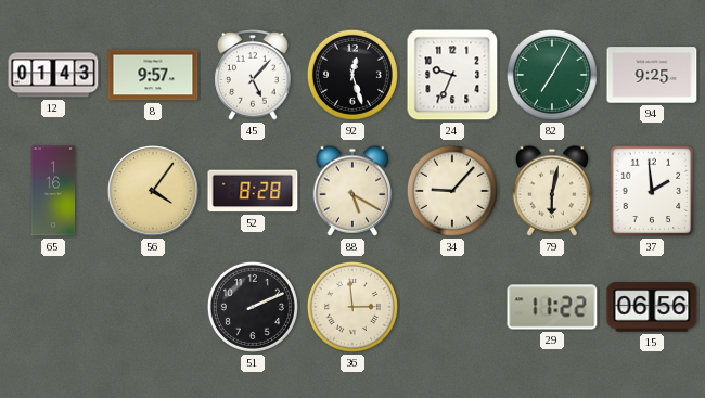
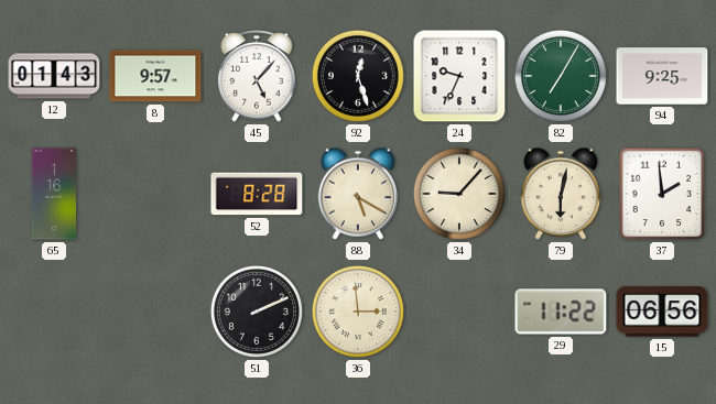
56: 4:06 -> none (153, 191)
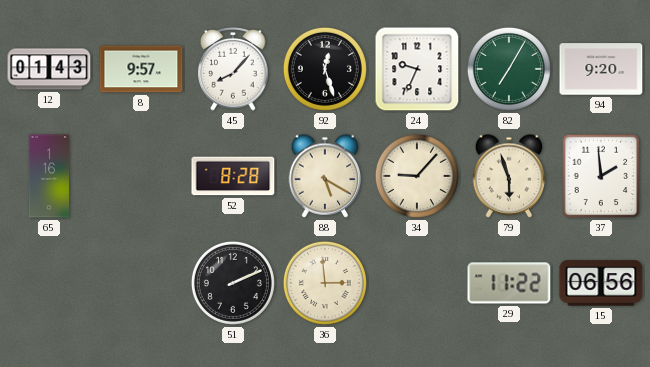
45: 5:07 -> 8:07 (233, 69)
94: 9:25 -> 9:20 (601, 69)
79: 6:02 -> 5:57 (509, 176)
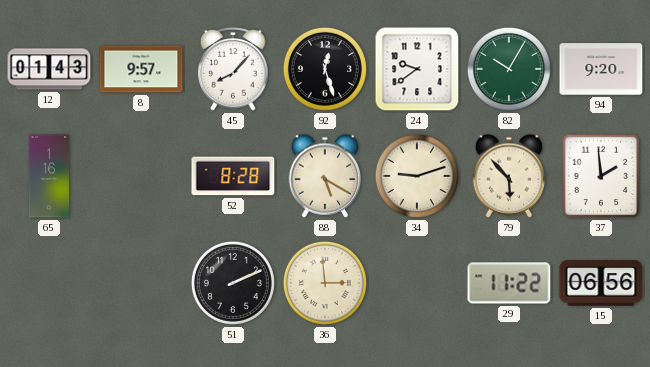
24: 9:34 -> 9:39 (417, 69)
82: 7:05 -> 10:05 (509, 69)
34: 9:07 -> 9:12 (417, 176)
79: 5:57 -> 5:53 (509, 176)
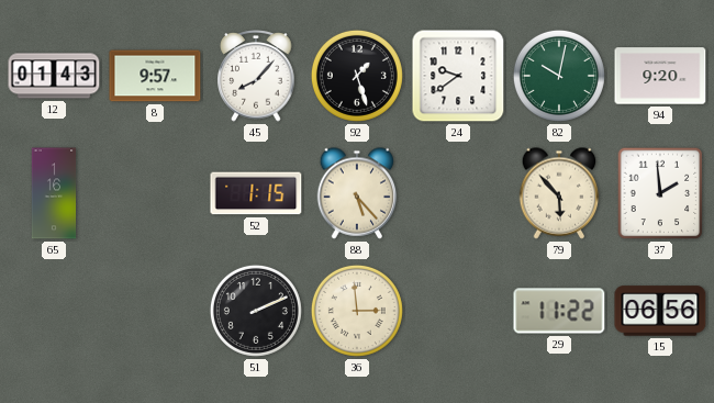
92: 12:27 -> 1:27 (357, 76)
82: 10:05 -> 10:02 (559, 76)
52: 8:28 -> 1:15 (256, 193)
88: 5:20 -> 5:23 (357, 193)
34: 9:12 -> none (417, 176)
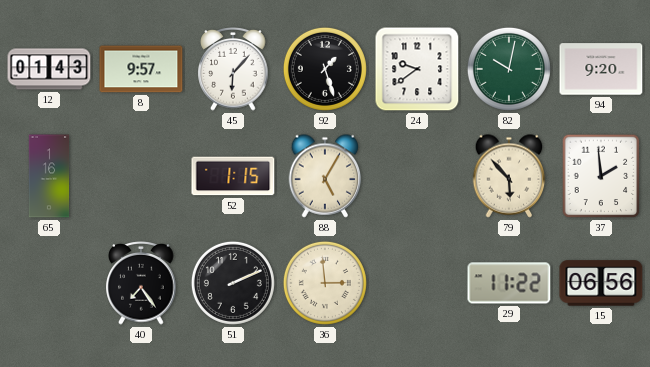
45: 8:07 -> 6:07 (233, 69)
88: 5:23 -> 5:05 (325, 176)
40: none -> 7:24 (141, 283)
